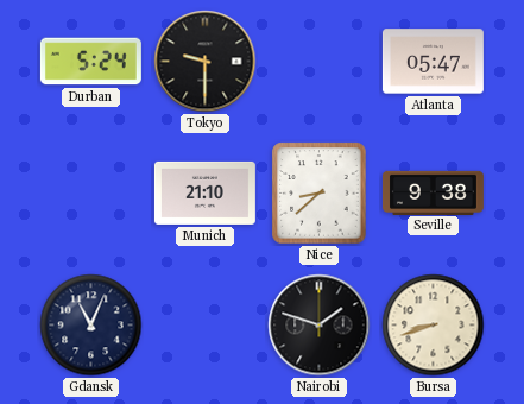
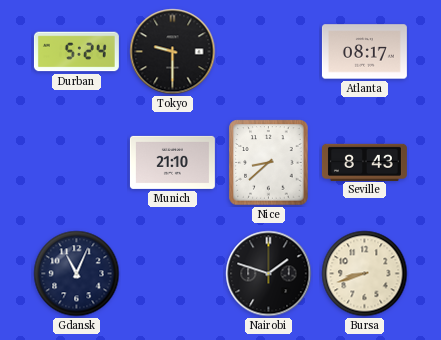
Atlanta: 05:47 -> 08:17 (364, 52)
Seville: 9:38 -> 8:43 (364, 162)
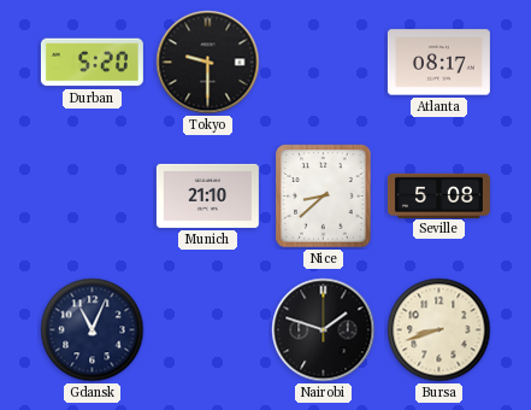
Durban: 5:24 -> 5:20 (92, 63)
Seville: 8:43 -> 5:08 (438, 195)
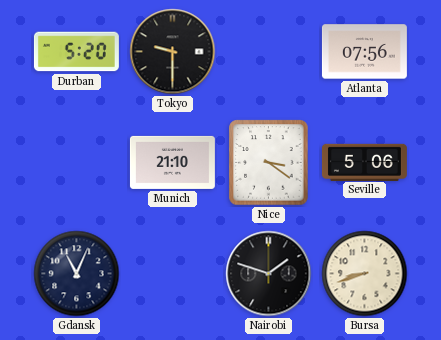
Atlanta: 08:17 -> 07:56 (364, 52)
Nice: 8:38 -> 3:21 (269, 163)
Seville: 5:08 -> 5:06 (364, 162)
